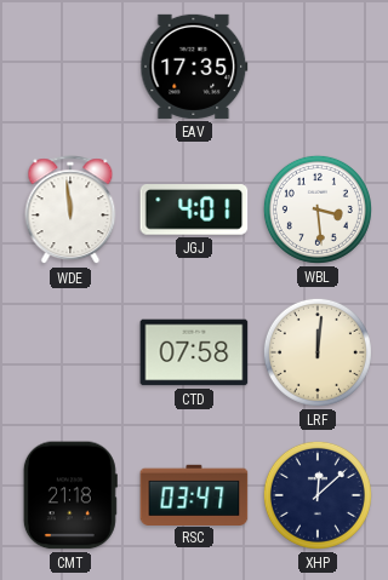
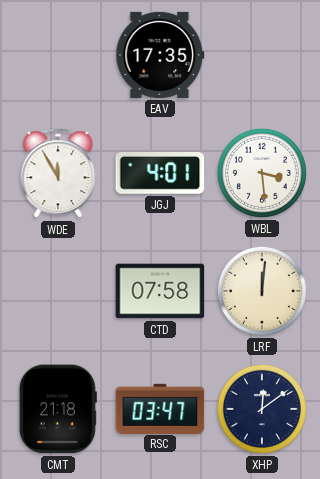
WDE: 11:59 -> 11:55 (58, 174)
XHP: 12:08 -> 12:09 (262, 409)
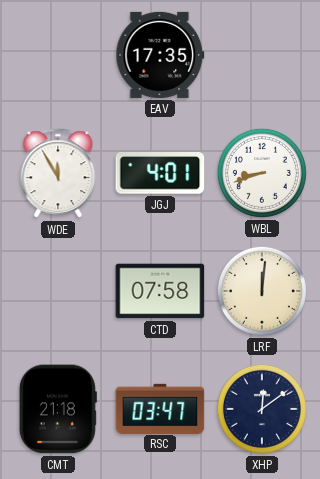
WBL: 3:29 -> 8:42 (262, 173)
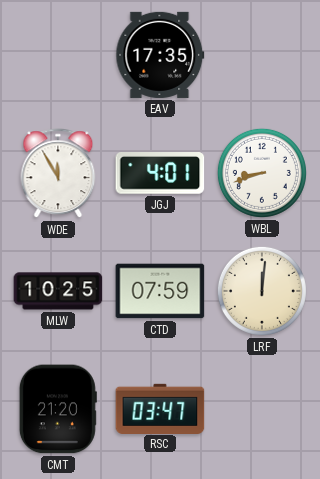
MLW: none -> 10:25 (58, 291)
CTD: 07:58 -> 07:59 (160, 291)
CMT: 21:18 -> 21:20 (58, 409)
XHP: 12:09 -> none (262, 409)
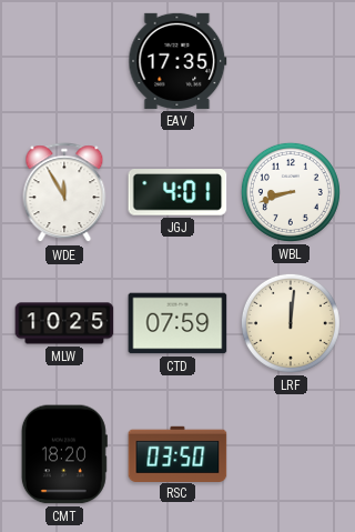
CMT: 21:20 -> 18:20 (64, 454)
RSC: 03:47 -> 03:50 (177, 453)
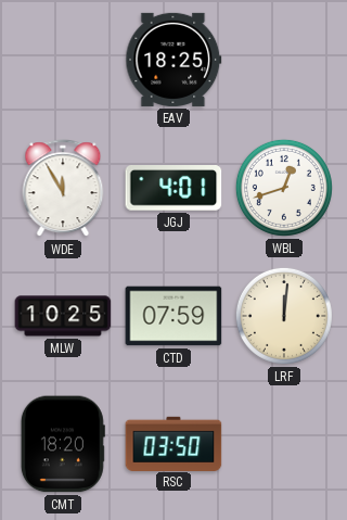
EAV: 17:35 -> 18:25 (173, 60)
WBL: 8:42 -> 12:42 (284, 188)
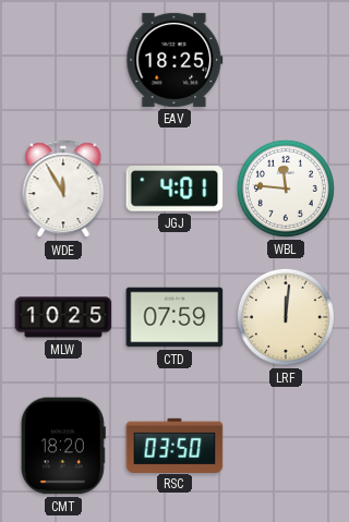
WBL: 12:42 -> 11:46 (286, 189)
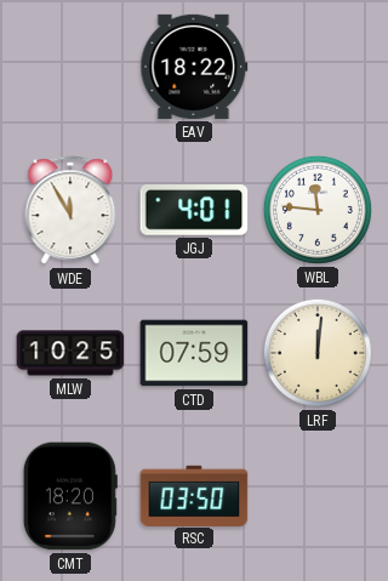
EAV: 18:25 -> 18:22 (194, 67)
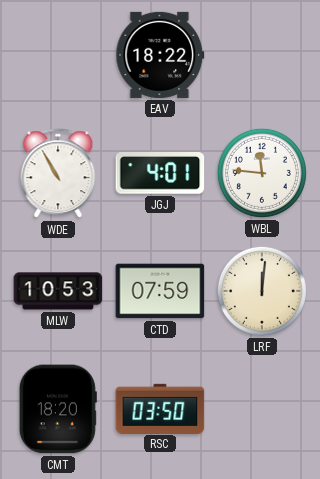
WDE: 11:55 -> 10:55 (58, 174)
MLW: 10:25 -> 10:53 (58, 291)
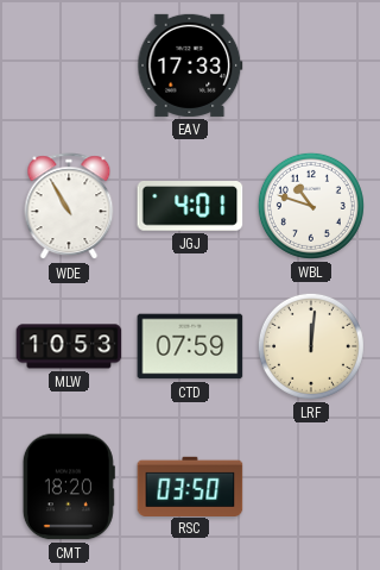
EAV: 18:22 -> 17:33 (190, 65)
WBL: 11:46 -> 10:48 (311, 206)
